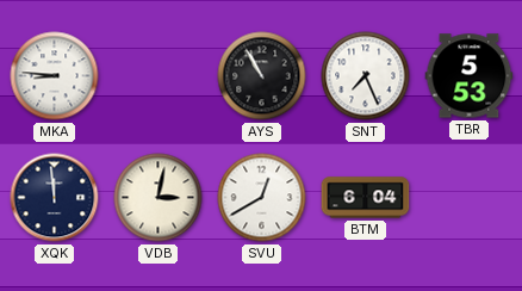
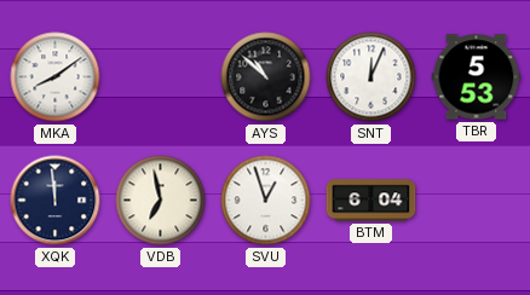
MKA: 8:46 -> 8:09 (56, 77)
AYS: 10:55 -> 10:52 (266, 77)
SNT: 7:26 -> 12:04 (371, 77)
VDB: 3:02 -> 6:58 (161, 201)
SVU: 12:40 -> 12:57 (266, 201)
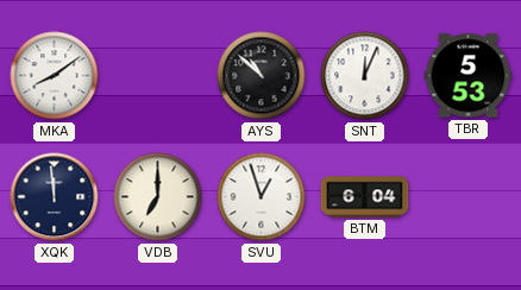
VDB: 6:58 -> 7:00 (158, 197)
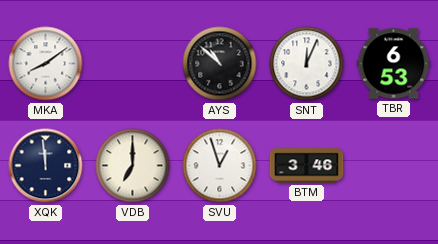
TBR: 5:53 -> 6:53 (394, 64)
BTM: 6:04 -> 3:46 (307, 166)
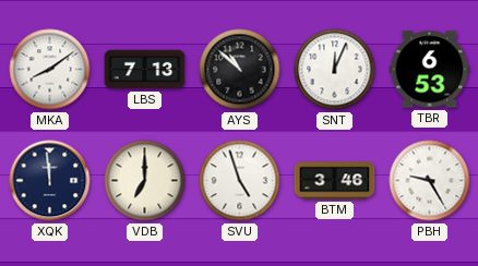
LBS: none -> 7:13 (145, 70)
SVU: 12:57 -> 4:57 (240, 181)
PBH: none -> 9:25 (430, 181)
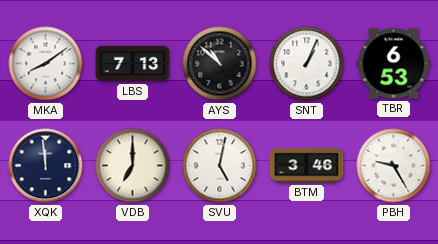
SNT: 12:04 -> 1:04 (307, 64)
SVU: 4:57 -> 5:02 (220, 166)
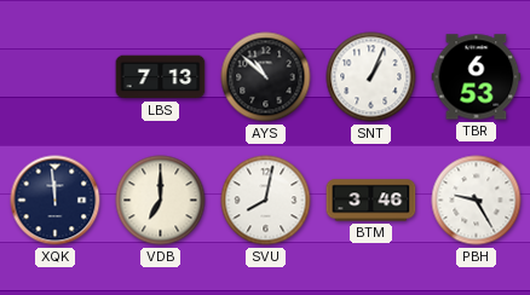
MKA: 8:09 -> none (46, 64)
SVU: 5:02 -> 8:02 (266, 201)
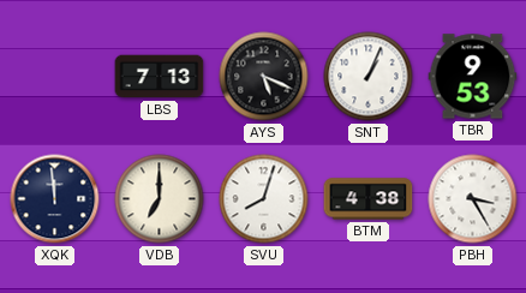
AYS: 10:52 -> 5:19 (264, 77)
TBR: 6:53 -> 9:53 (473, 77)
SVU: 8:02 -> 8:03 (264, 199)
BTM: 3:46 -> 4:38 (369, 199)
PBH: 9:25 -> 3:25 (473, 199)
